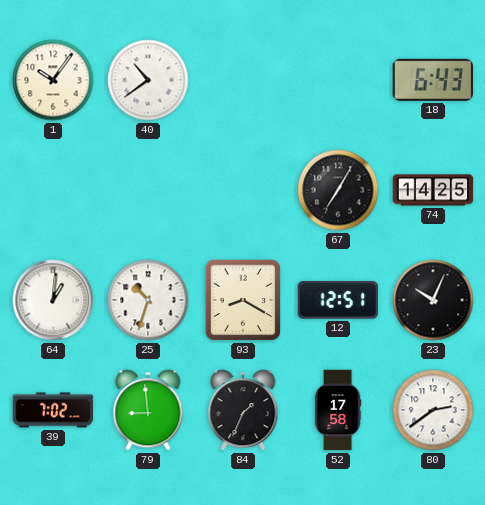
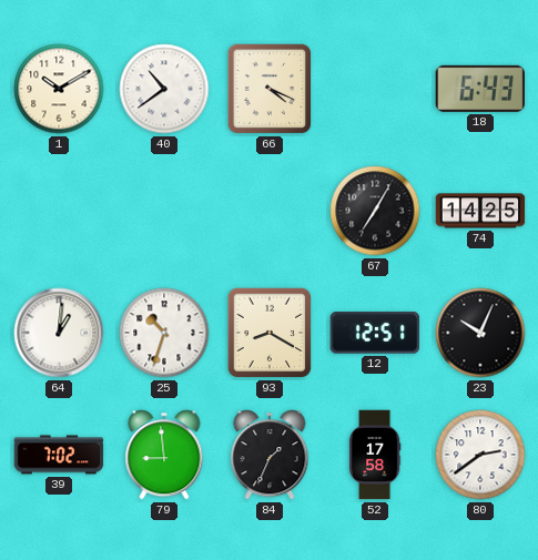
1: 10:06 -> 10:10 (59, 89)
66: none -> 4:19 (270, 89)
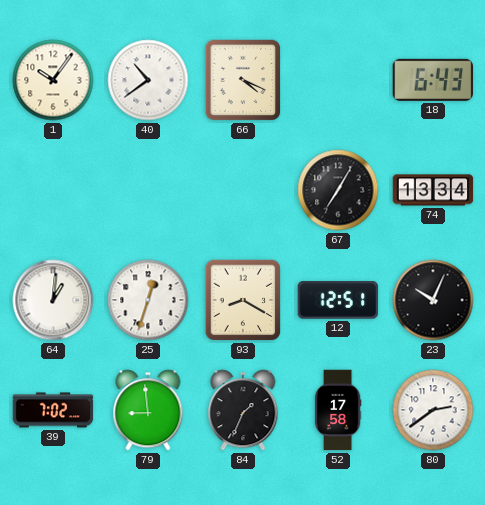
1: 10:10 -> 10:06 (53, 80)
74: 14:25 -> 13:34 (433, 190)
25: 10:33 -> 12:33 (148, 300)
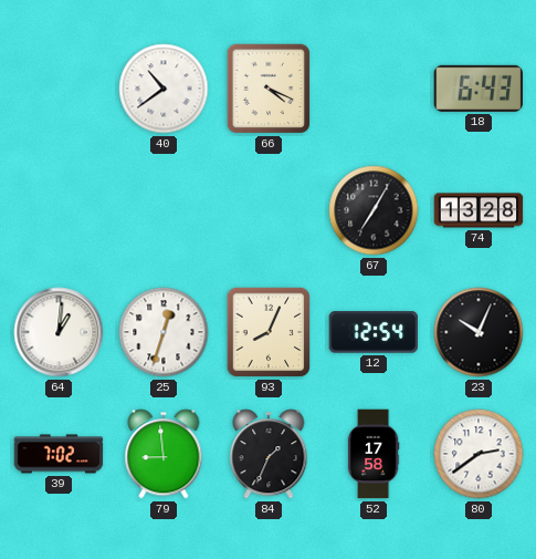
1: 10:06 -> none (53, 80)
74: 13:34 -> 13:28 (479, 210)
93: 8:20 -> 8:04 (269, 332)
12: 12:51 -> 12:54 (374, 332)
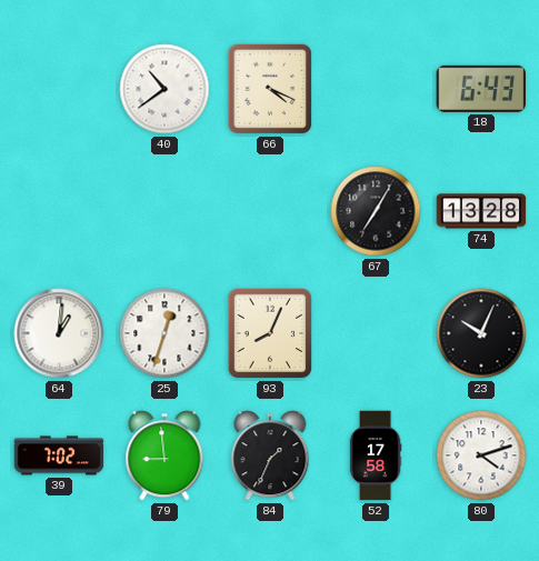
12: 12:54 -> none (374, 332)
80: 2:39 -> 4:12 (481, 455)
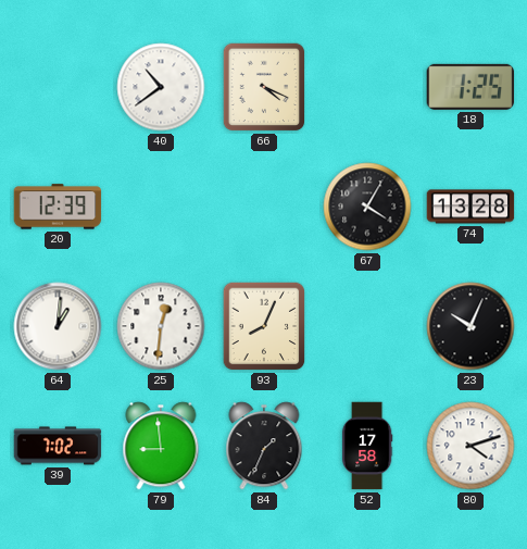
18: 6:43 -> 1:25 (470, 87)
20: none -> 12:39 (58, 207)
67: 7:05 -> 4:05 (367, 207)
25: 12:33 -> 12:31 (161, 326)
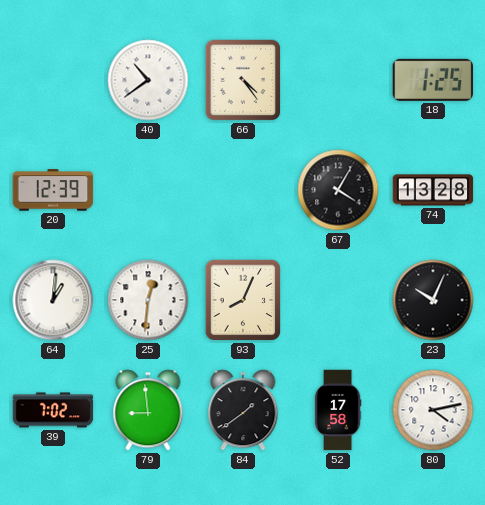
66: 4:19 -> 4:24 (243, 80)
84: 1:34 -> 1:39 (243, 410)
80: 4:12 -> 4:13 (433, 410)
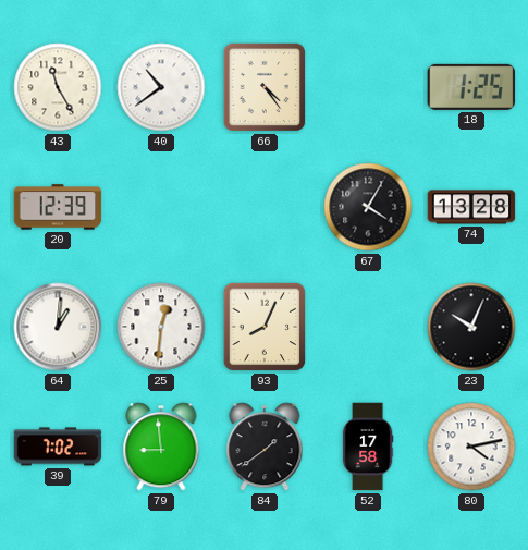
43: none -> 11:25 (58, 87)
